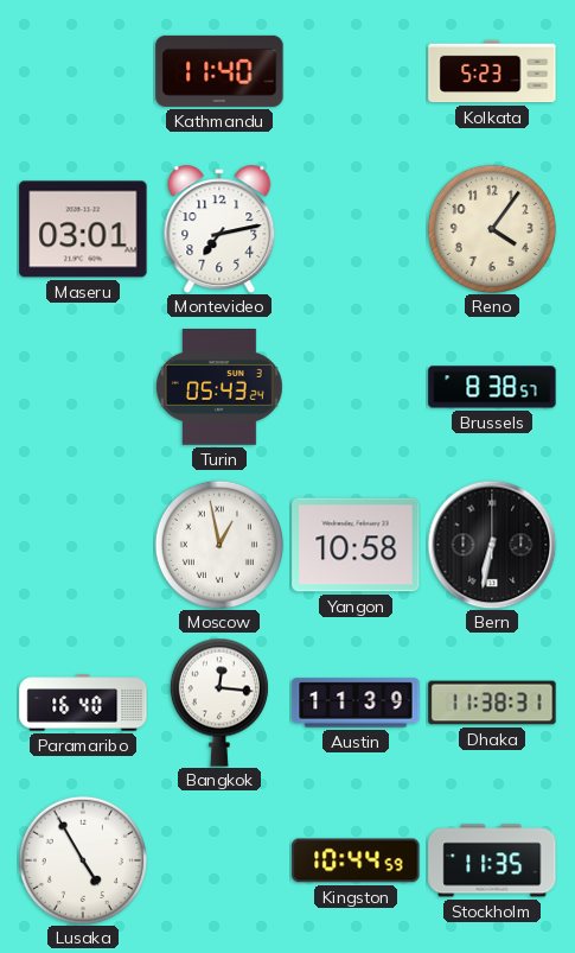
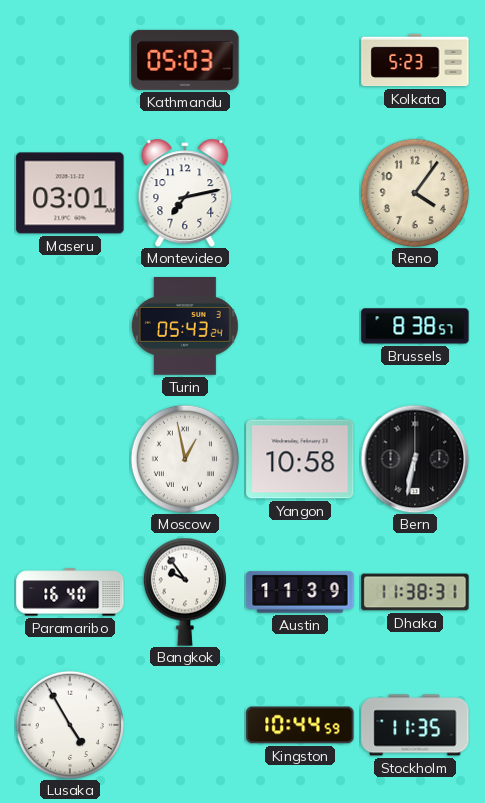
Kathmandu: 11:40 -> 05:03 (185, 60)
Bangkok: 12:16 -> 9:54 (185, 592)
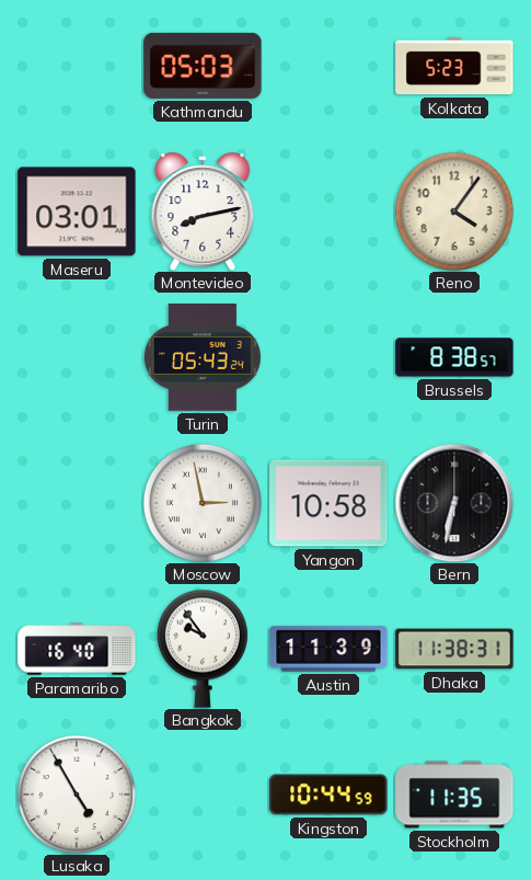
Montevideo: 7:13 -> 8:13 (203, 210)
Moscow: 12:58 -> 2:58 (203, 503)
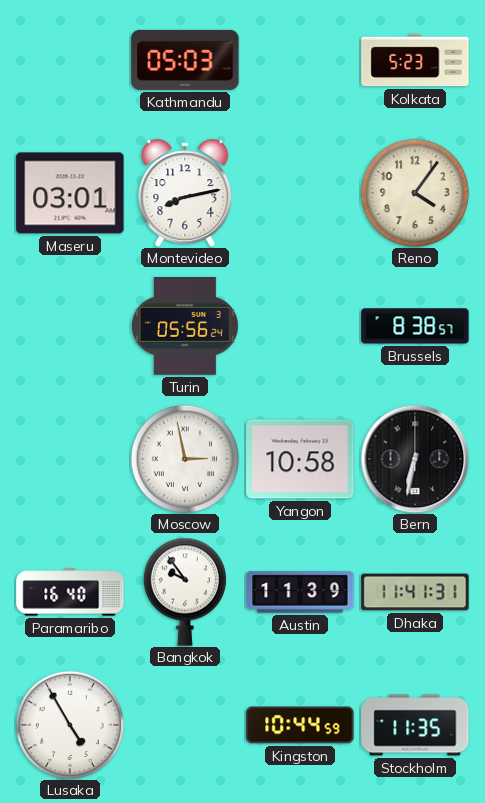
Turin: 05:43 -> 05:56 (185, 327)
Dhaka: 11:38 -> 11:41 (415, 592)
